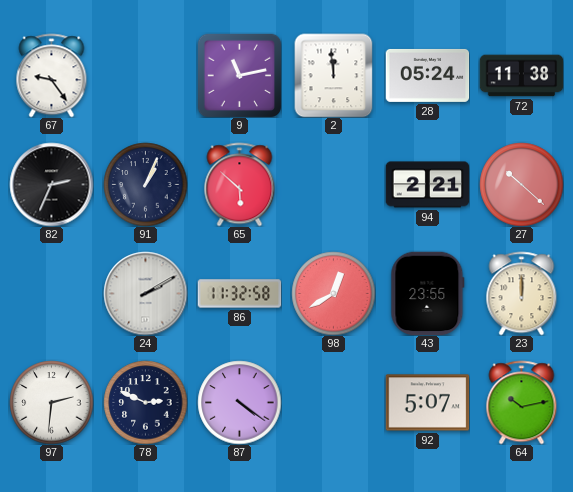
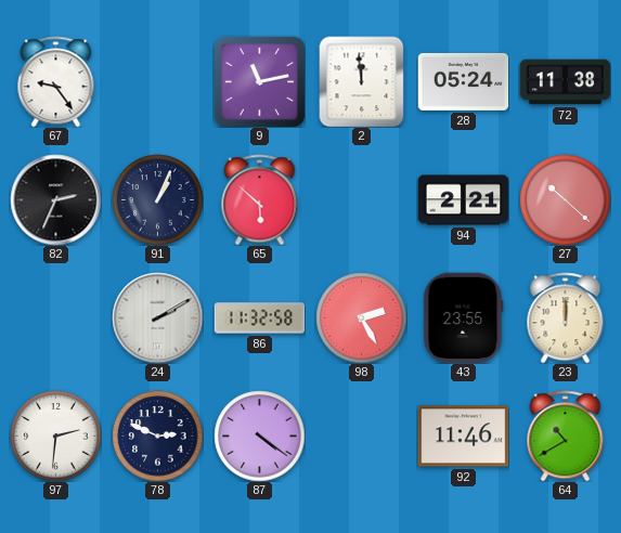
98: 12:40 -> 2:25 (361, 317)
92: 5:07 -> 11:46 (463, 437)
64: 10:13 -> 10:40 (566, 435)
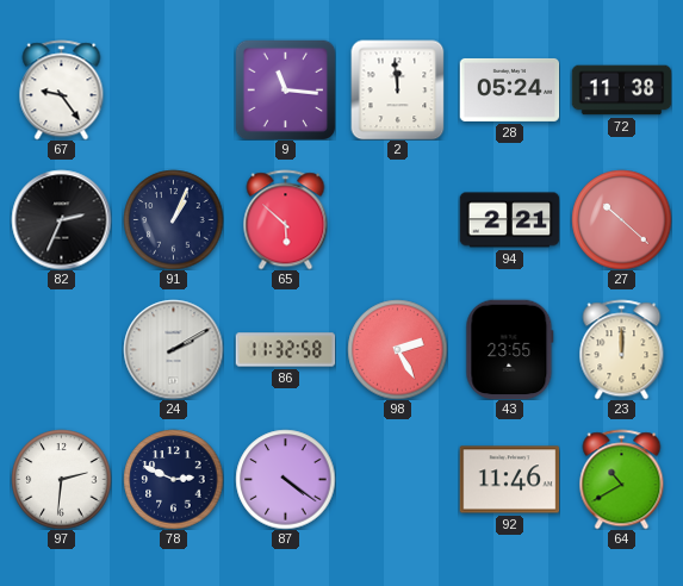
9: 11:13 -> 11:16 (285, 89)
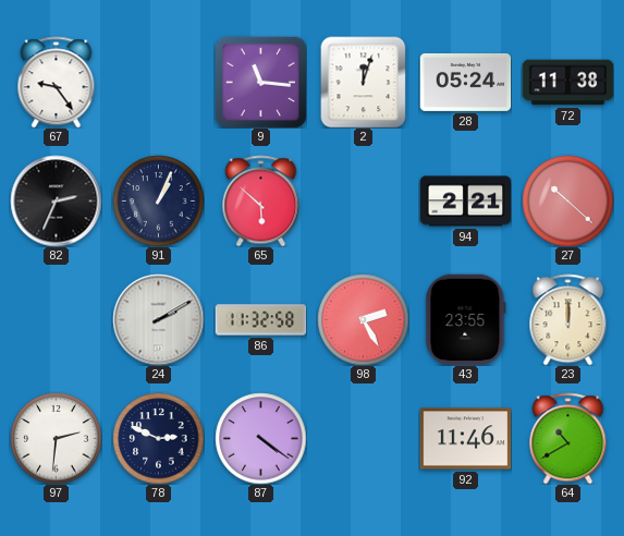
2: 11:59 -> 12:03 (364, 82)
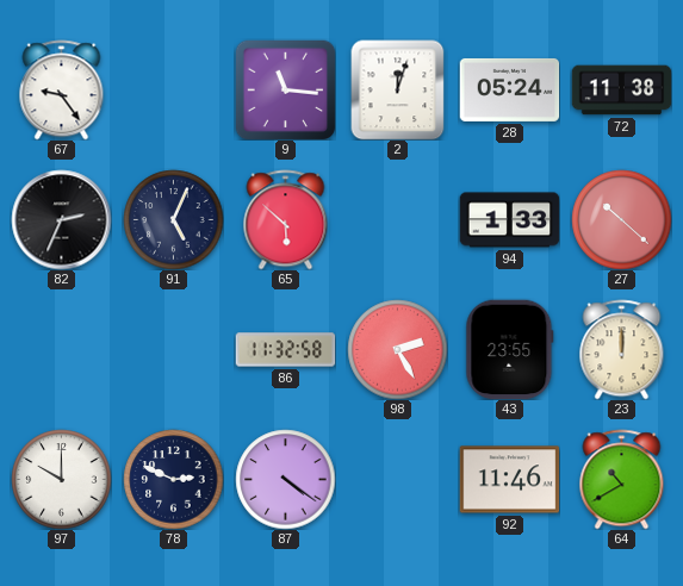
91: 1:04 -> 5:04 (173, 219)
94: 2:21 -> 1:33 (509, 220)
24: 2:10 -> none (158, 319)
97: 2:31 -> 10:00 (61, 479)
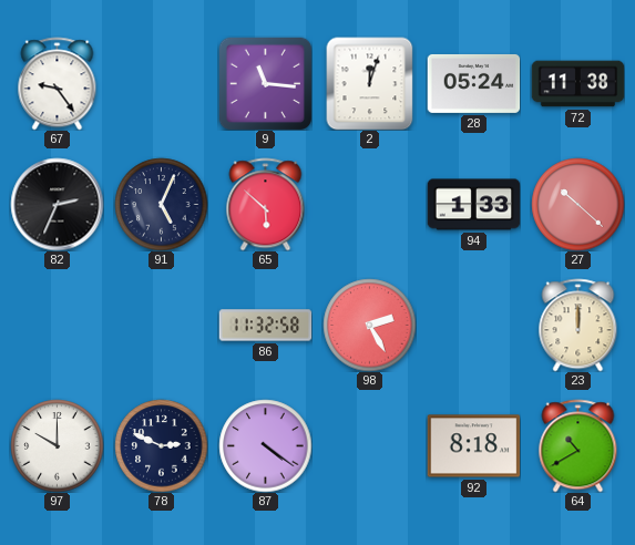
43: 23:55 -> none (510, 349)
92: 11:46 -> 8:18 (473, 446)
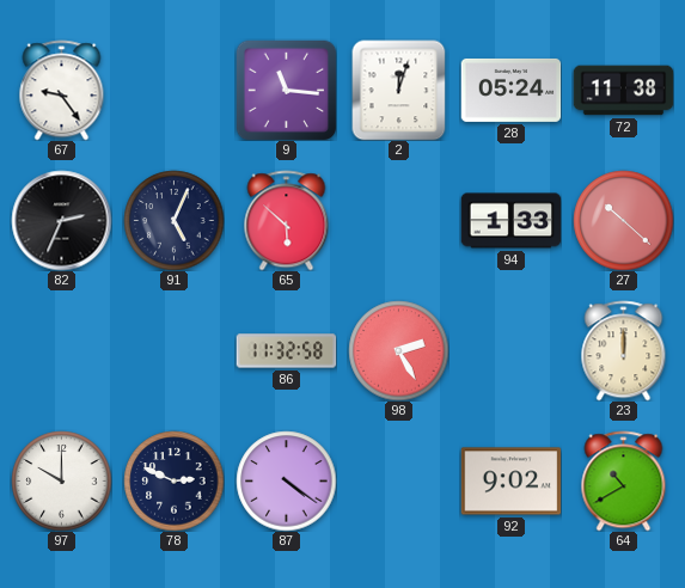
92: 8:18 -> 9:02 (510, 482)
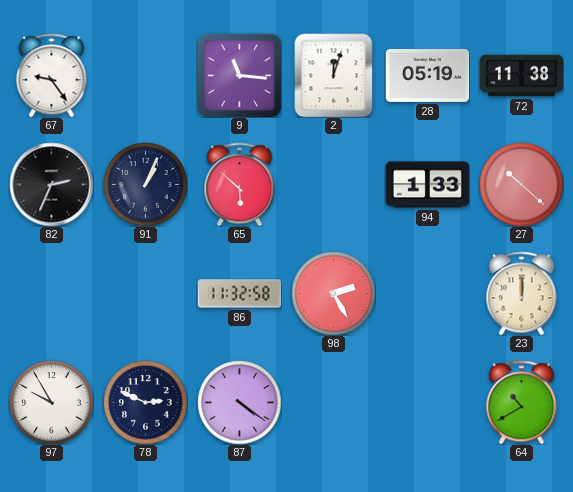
28: 05:24 -> 05:19 (427, 75)
91: 5:04 -> 1:04 (145, 184)
97: 10:00 -> 9:55 (51, 402)
92: 9:02 -> none (510, 482)
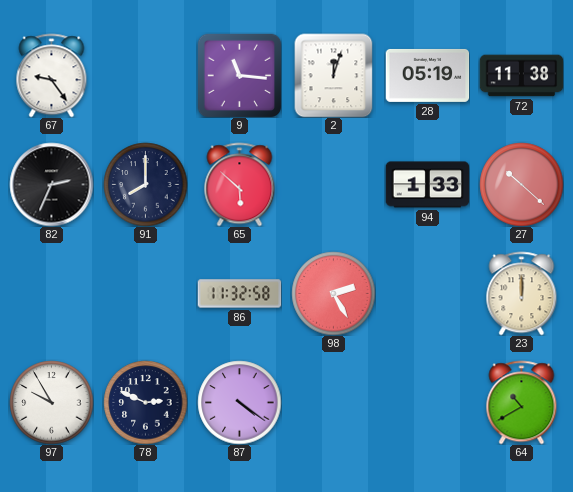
91: 1:04 -> 8:00 (145, 184)
